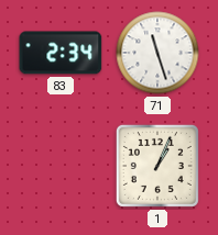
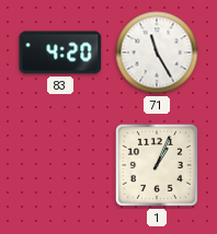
83: 2:34 -> 4:20 (60, 52)
71: 11:27 -> 11:25 (157, 52)
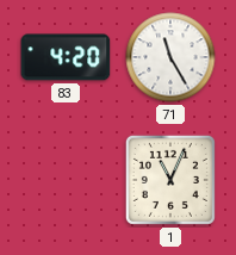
1: 1:04 -> 11:04 (170, 180)
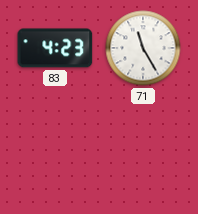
83: 4:20 -> 4:23 (55, 48)
1: 11:04 -> none (170, 180)
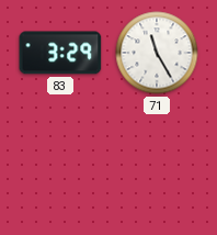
83: 4:23 -> 3:29 (60, 53)
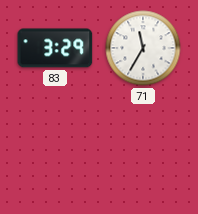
71: 11:25 -> 11:35 (143, 48)
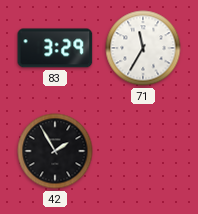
42: none -> 1:55 (55, 151)
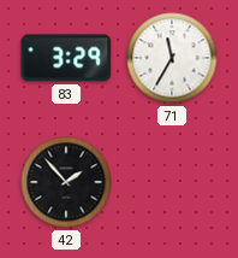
42: 1:55 -> 1:53 (66, 182)
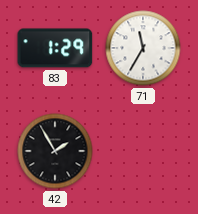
83: 3:29 -> 1:29 (55, 48)
42: 1:53 -> 1:55 (55, 151)
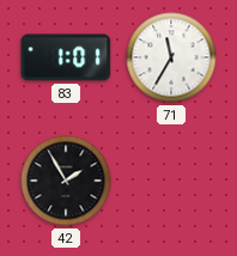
83: 1:29 -> 1:01 (66, 57)
